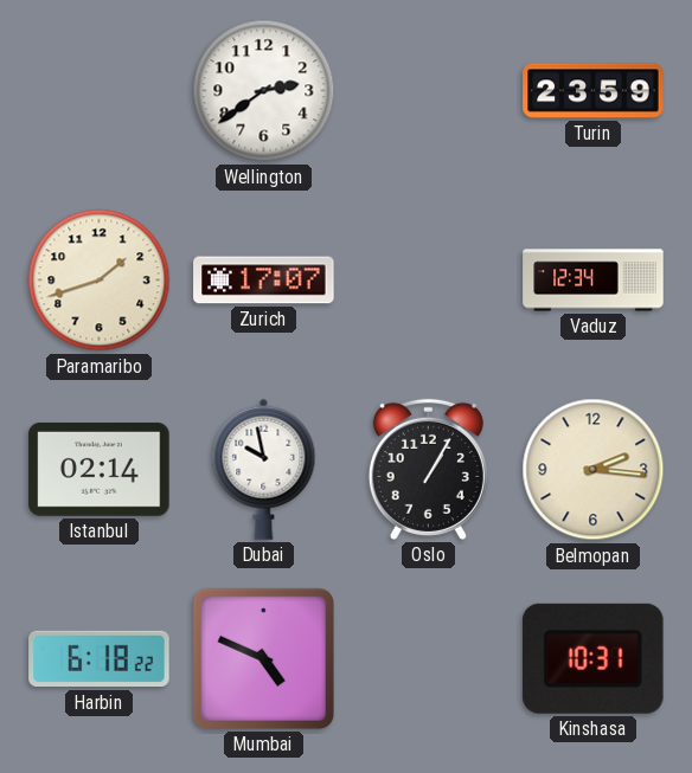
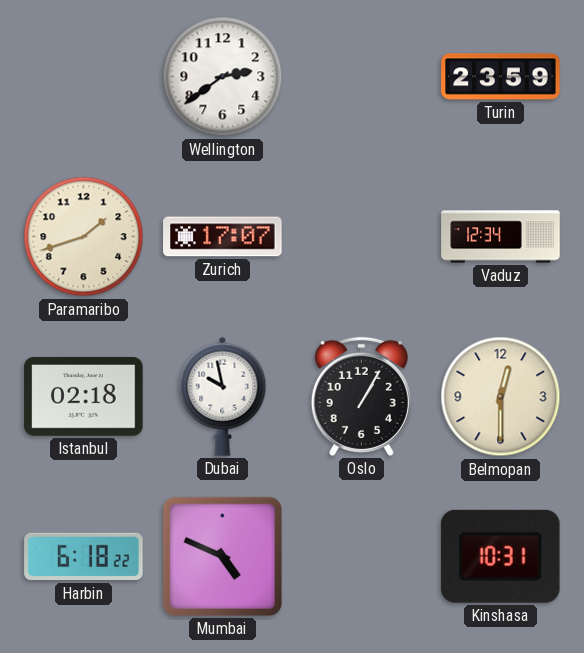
Istanbul: 02:14 -> 02:18 (84, 396)
Belmopan: 2:16 -> 12:30 (501, 397)
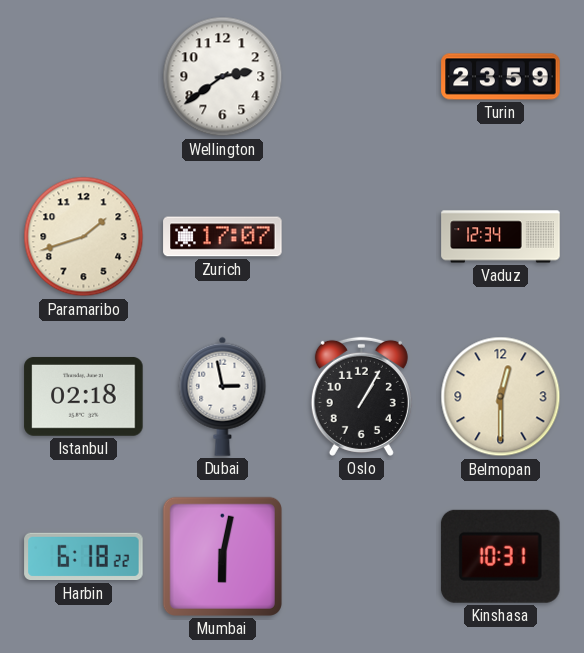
Dubai: 9:58 -> 2:58 (223, 396)
Mumbai: 4:49 -> 6:02 (222, 556)
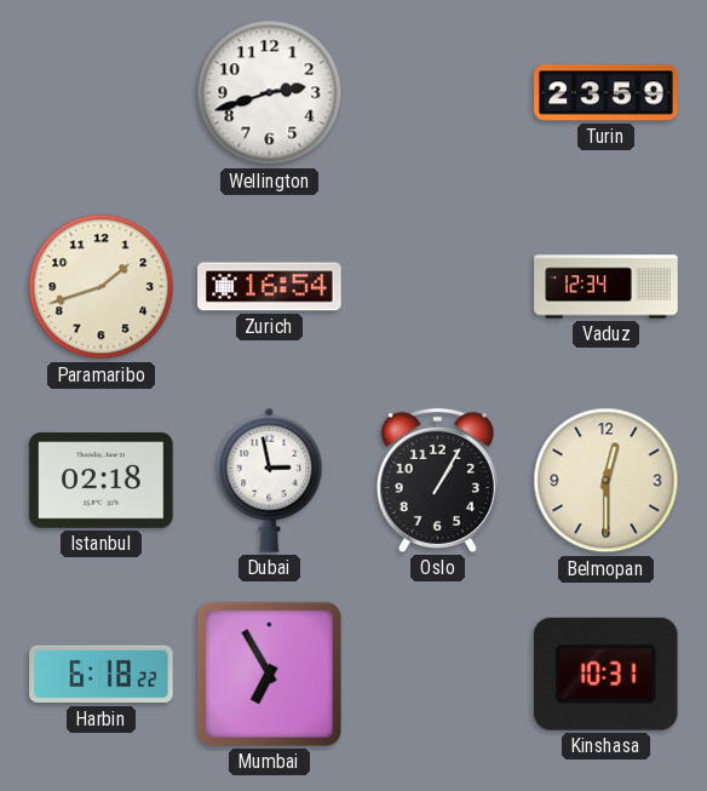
Wellington: 2:39 -> 2:42 (270, 93)
Zurich: 17:07 -> 16:54 (270, 287)
Mumbai: 6:02 -> 6:55 (269, 674)
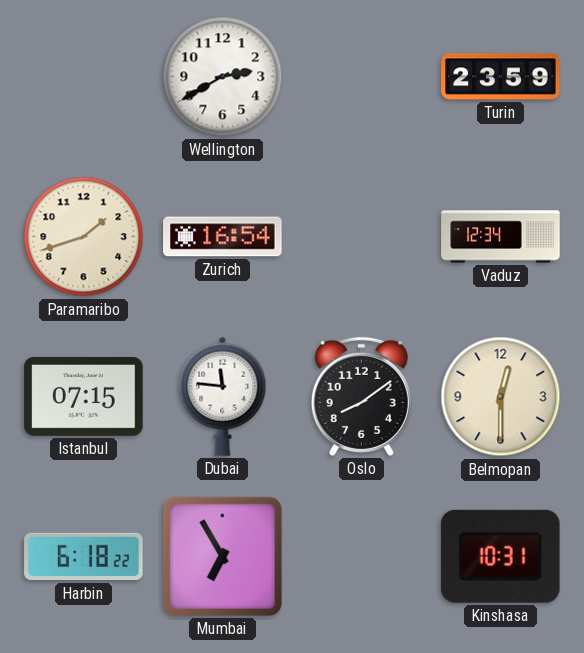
Wellington: 2:42 -> 2:40 (223, 77)
Istanbul: 02:18 -> 07:15 (84, 396)
Dubai: 2:58 -> 11:46 (223, 396)
Oslo: 1:05 -> 8:09 (361, 396)
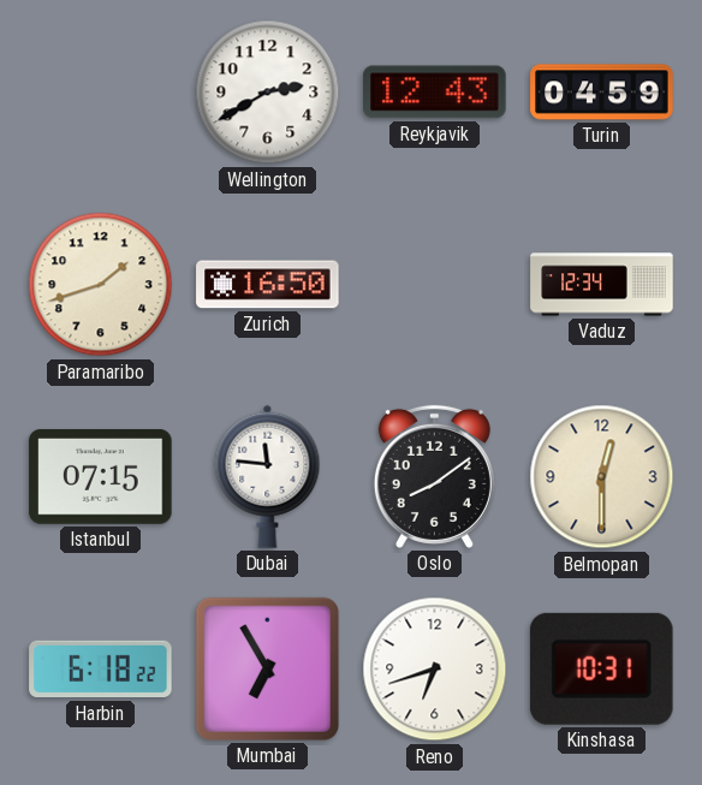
Reykjavik: none -> 12:43 (435, 93)
Turin: 23:59 -> 04:59 (602, 93)
Zurich: 16:54 -> 16:50 (268, 285)
Reno: none -> 6:42 (435, 670)
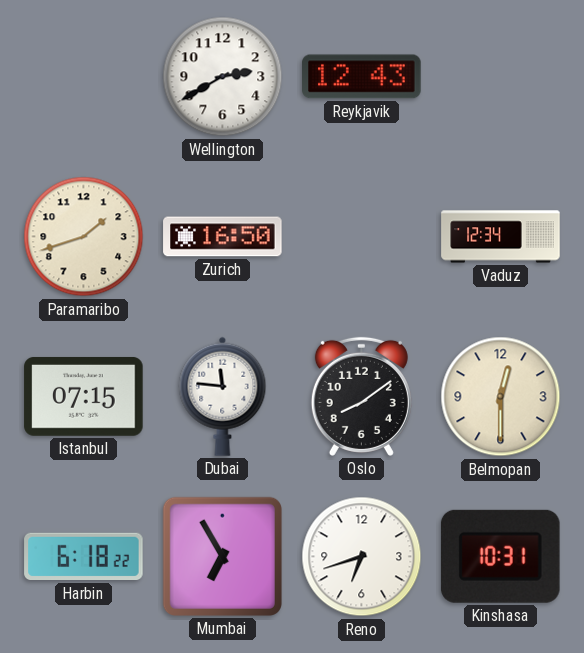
Turin: 04:59 -> none (602, 93)
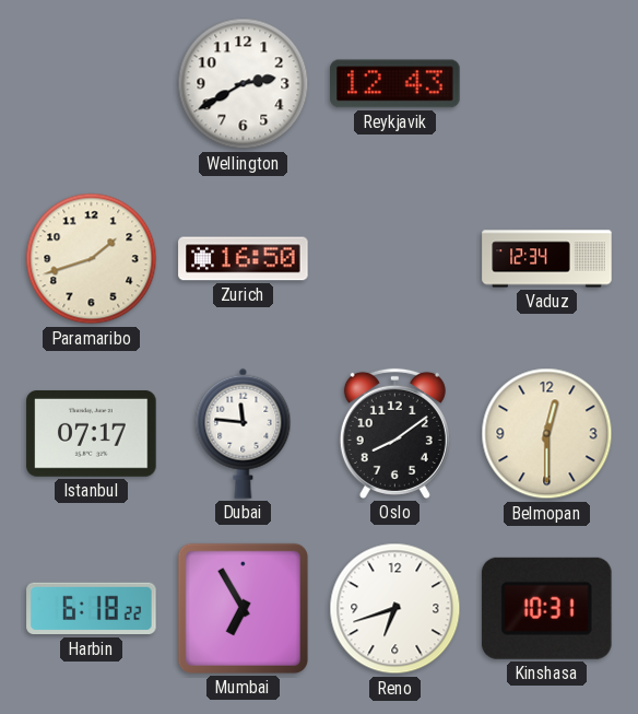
Istanbul: 07:15 -> 07:17 (92, 433)
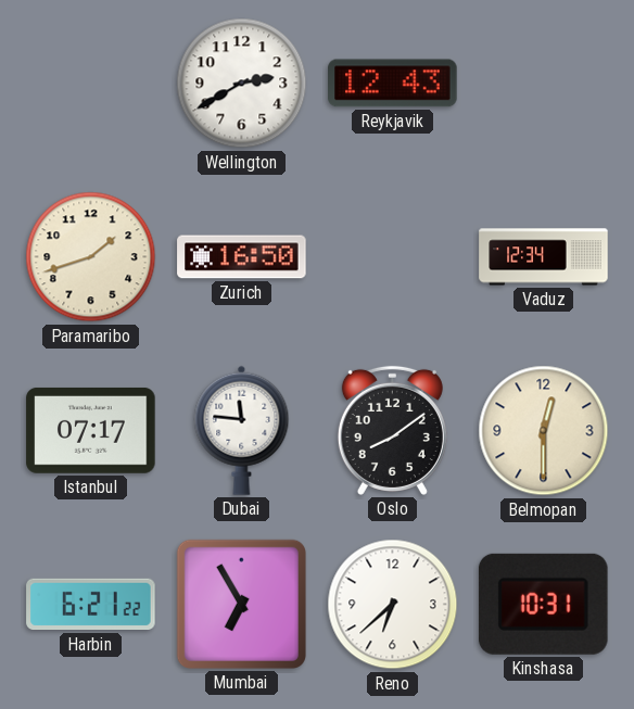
Harbin: 6:18 -> 6:21 (91, 605)
Reno: 6:42 -> 6:38 (393, 605)
